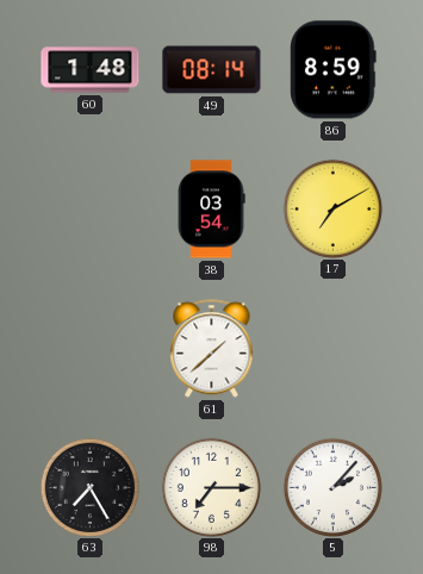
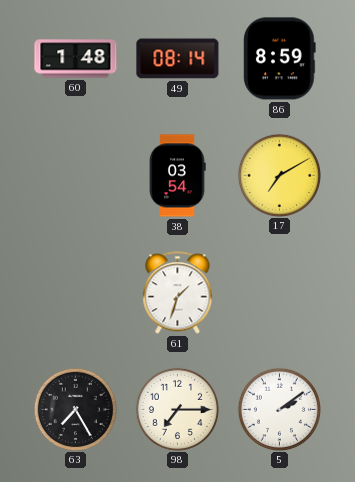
61: 1:38 -> 1:33 (178, 293)
5: 2:07 -> 2:09 (279, 409)
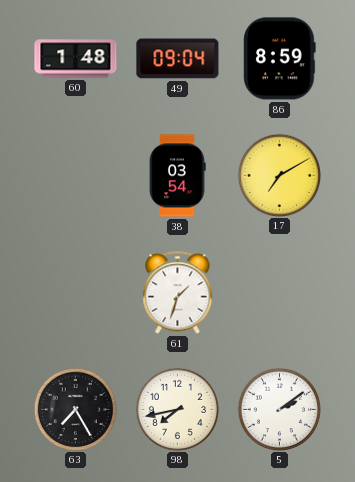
49: 08:14 -> 09:04 (178, 59)
98: 7:15 -> 7:43 (177, 409)
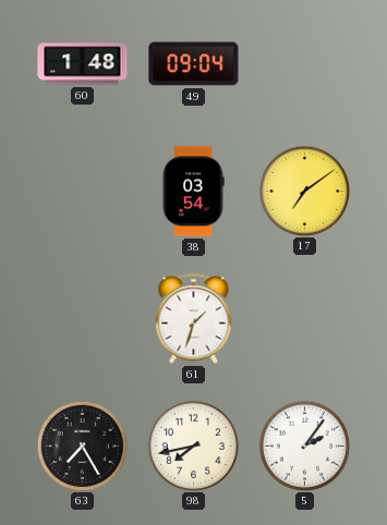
86: 8:59 -> none (280, 59)
17: 7:10 -> 7:09 (304, 191)
5: 2:09 -> 2:06 (304, 445)
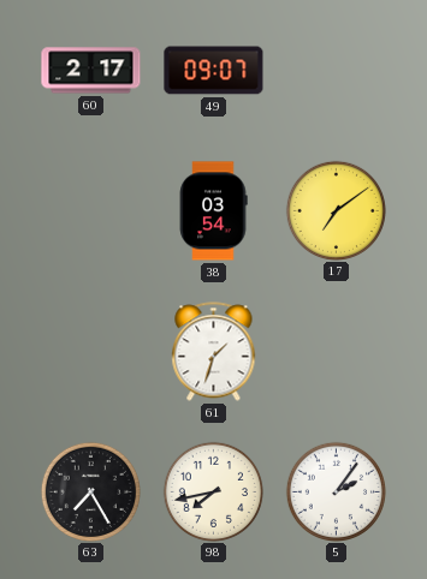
60: 1:48 -> 2:17 (91, 71)
49: 09:04 -> 09:07 (214, 71)
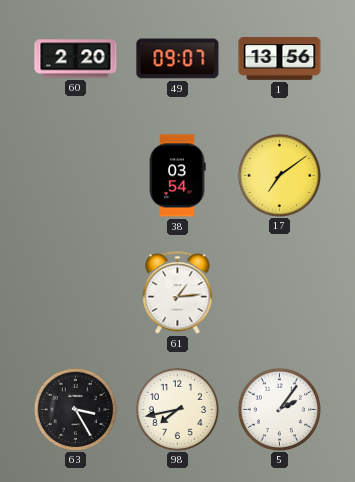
60: 2:17 -> 2:20 (76, 59)
1: none -> 13:56 (280, 58)
61: 1:33 -> 1:14 (178, 293)
63: 7:25 -> 3:25 (75, 409)
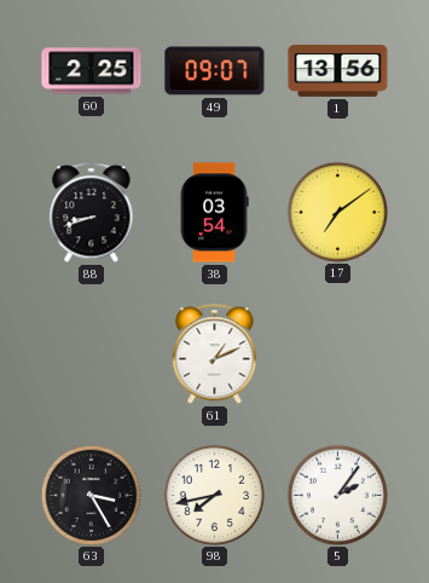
60: 2:20 -> 2:25 (92, 71)
88: none -> 8:42 (92, 213)
61: 1:14 -> 1:11 (215, 354)
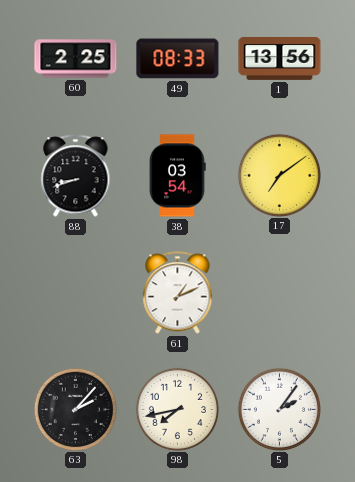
49: 09:07 -> 08:33 (178, 59)
63: 3:25 -> 2:07 (75, 409)
